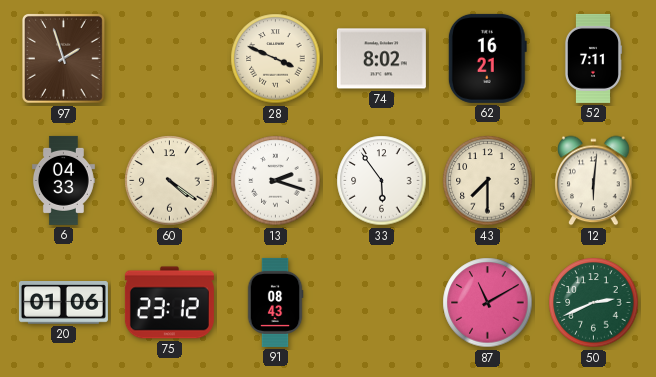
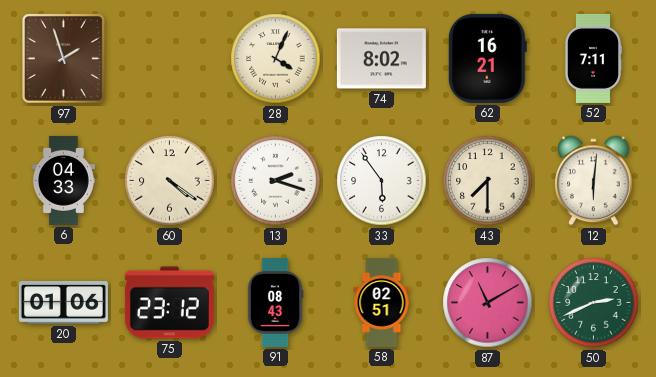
28: 3:49 -> 4:04 (276, 59)
58: none -> 02:51 (382, 302)
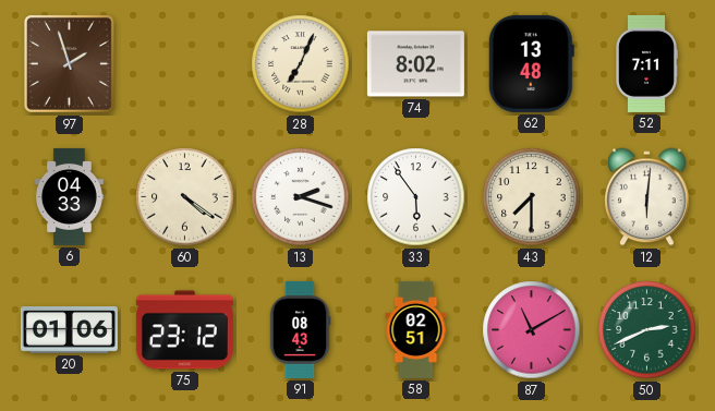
28: 4:04 -> 7:04 (301, 64)
62: 16:21 -> 13:48 (531, 63)
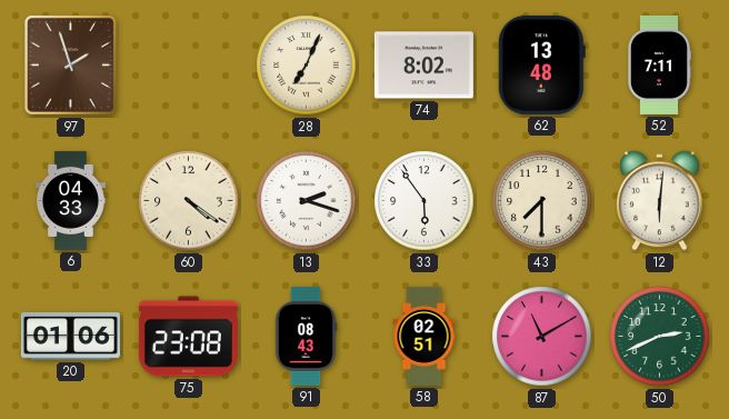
75: 23:12 -> 23:08 (188, 337)
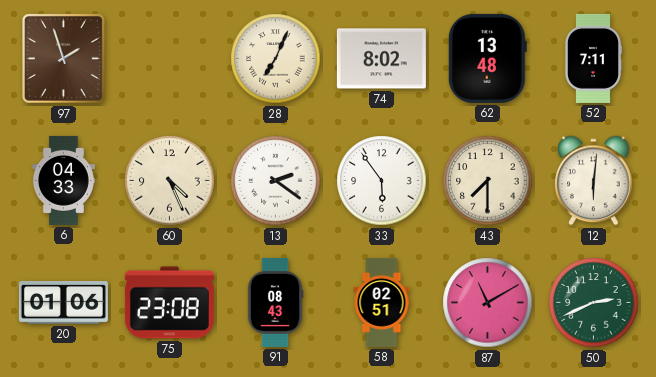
60: 4:21 -> 4:26 (170, 181)
13: 2:18 -> 2:21 (276, 181)
